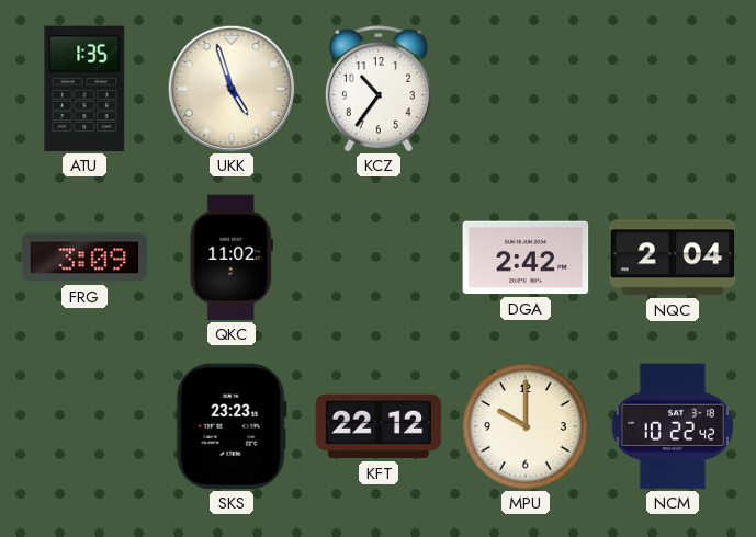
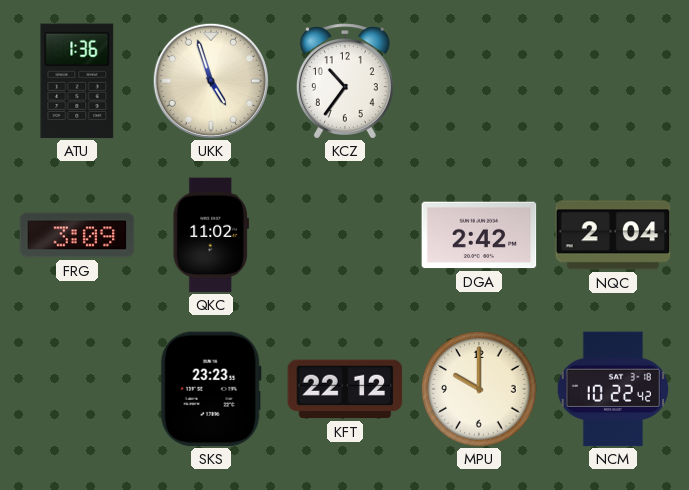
ATU: 1:35 -> 1:36 (77, 81)
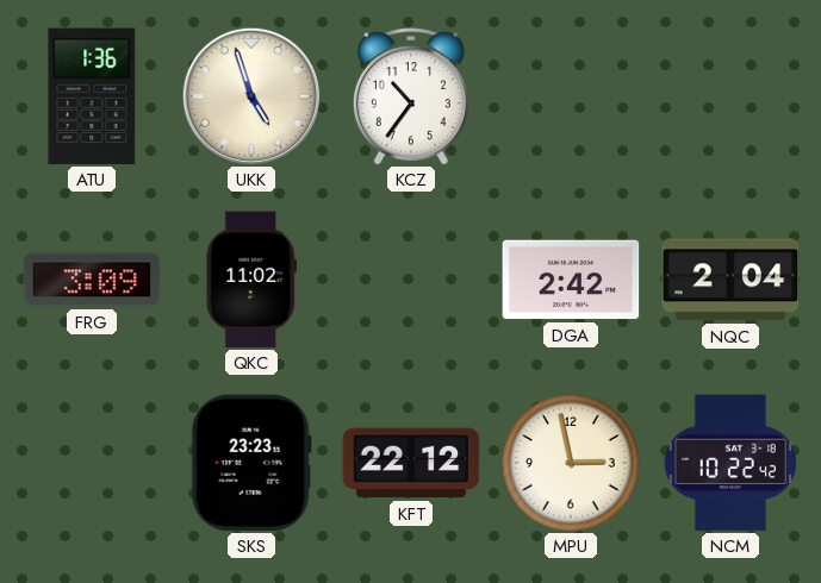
MPU: 10:00 -> 2:58 (571, 463)
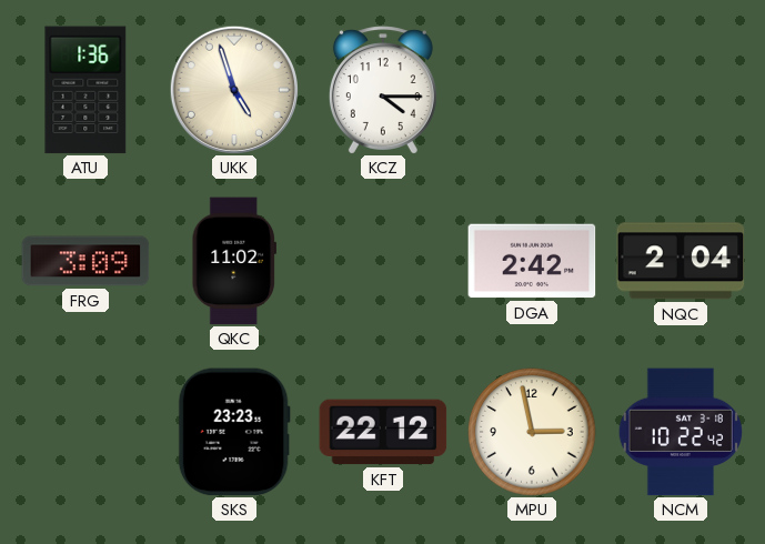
KCZ: 10:36 -> 4:15 (383, 90)
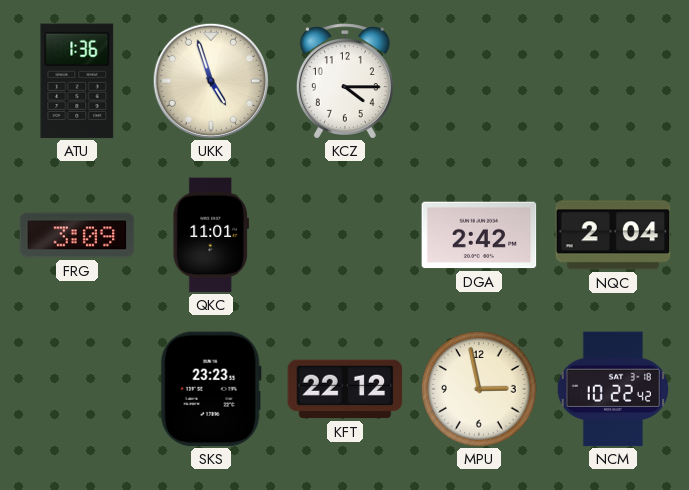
QKC: 11:02 -> 11:01 (210, 235)
